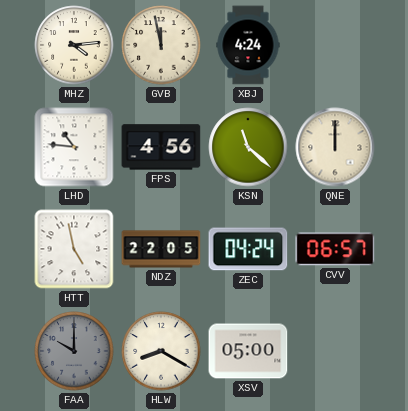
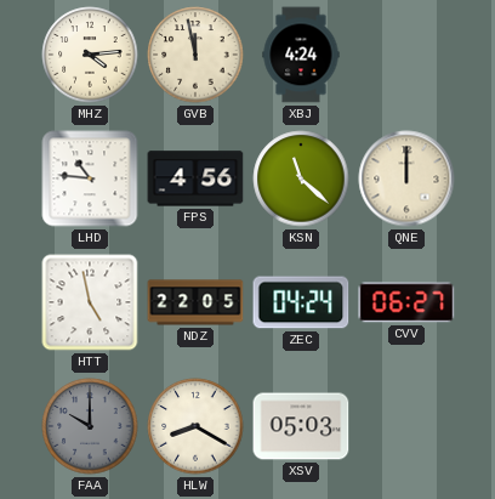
CVV: 06:57 -> 06:27 (406, 302)
XSV: 05:00 -> 05:03 (301, 426)
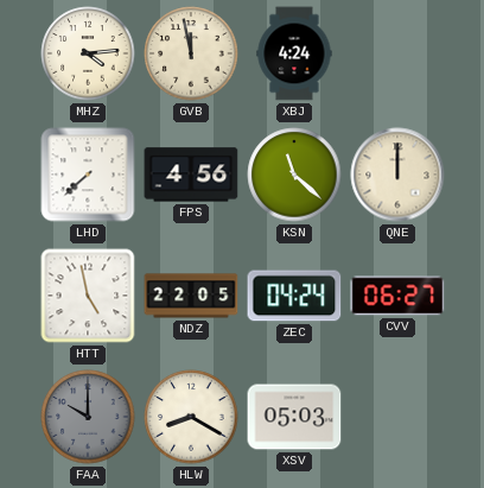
LHD: 10:46 -> 7:38 (88, 175)
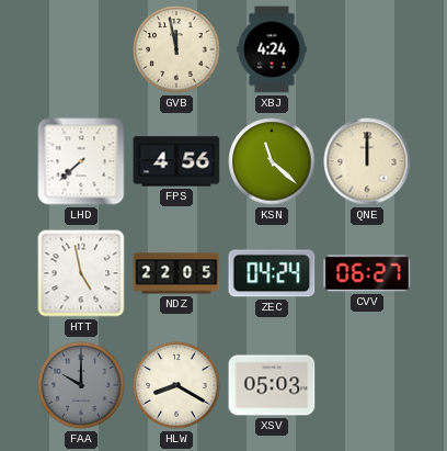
MHZ: 4:14 -> none (88, 53)
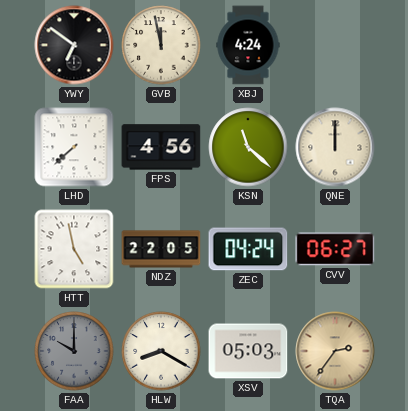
YWY: none -> 6:51 (74, 45)
TQA: none -> 2:36 (335, 351)
